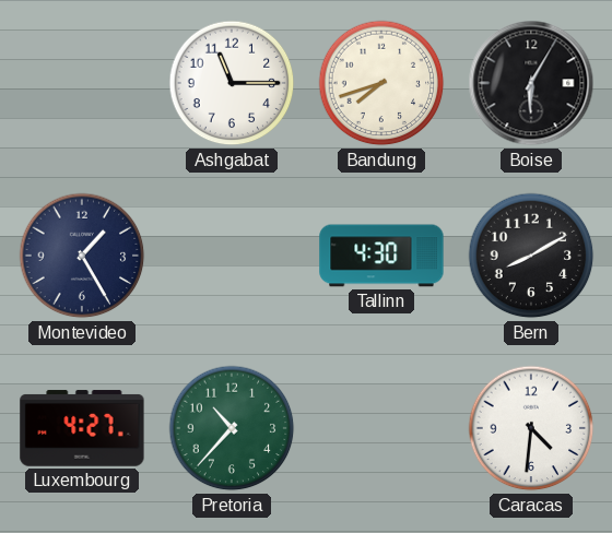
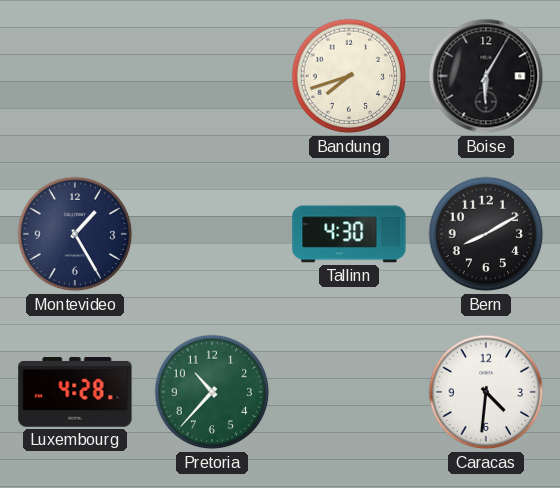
Ashgabat: 11:15 -> none (232, 83)
Luxembourg: 4:27 -> 4:28 (75, 392)
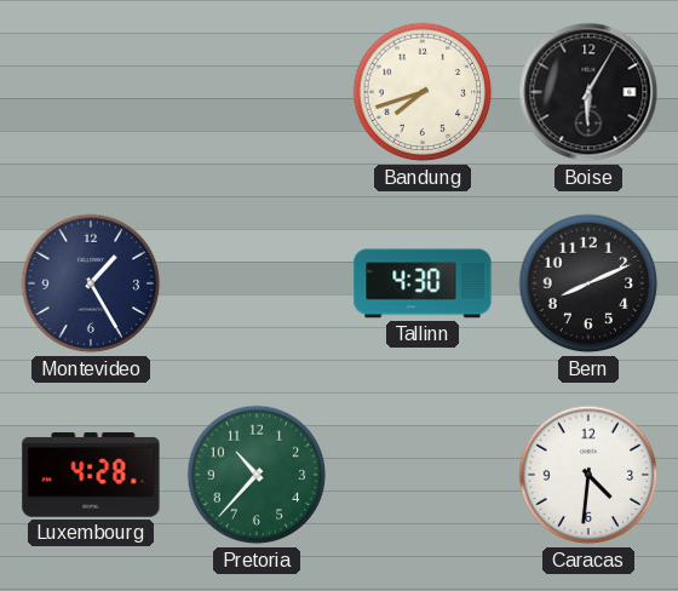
Bern: 8:10 -> 8:11 (588, 283)
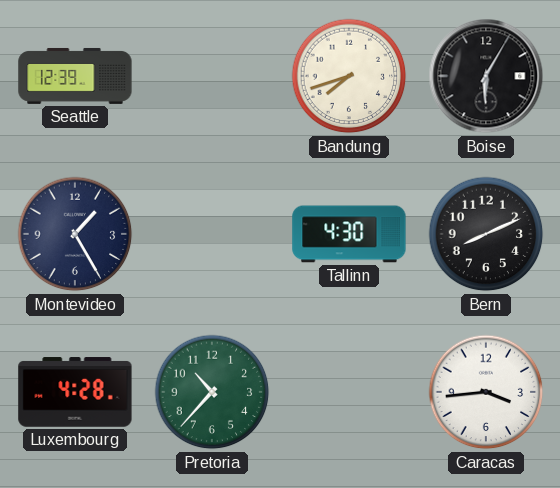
Seattle: none -> 12:39 (75, 76)
Caracas: 4:31 -> 3:44 (486, 392)
